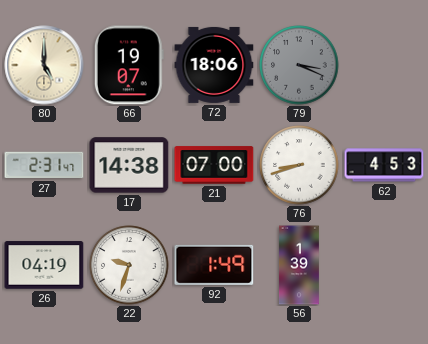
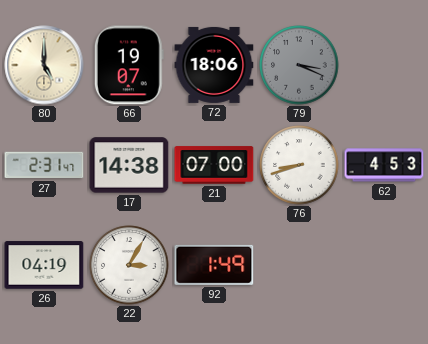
22: 9:33 -> 3:05 (129, 265)
56: 1:39 -> none (299, 265)
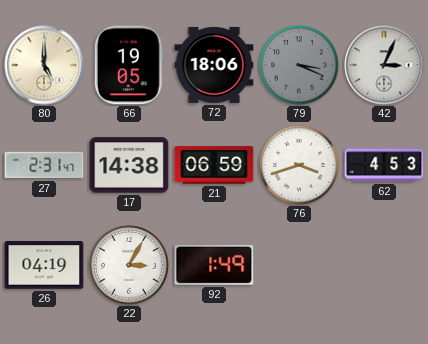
66: 19:07 -> 19:05 (129, 65)
42: none -> 3:04 (384, 65)
21: 07:00 -> 06:59 (214, 165)
76: 8:42 -> 3:42 (299, 165)
